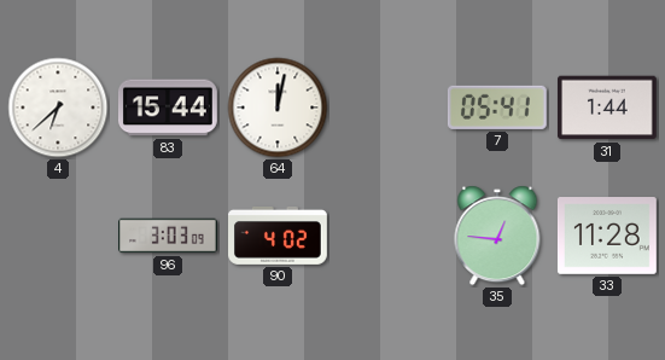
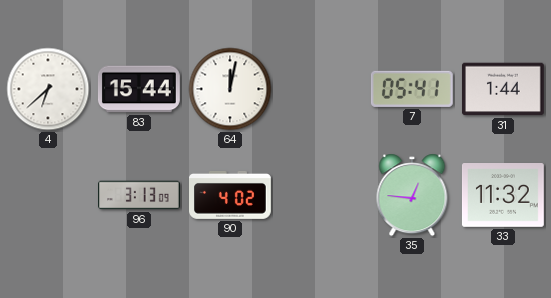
96: 3:03 -> 3:13 (140, 195)
33: 11:28 -> 11:32 (503, 196)
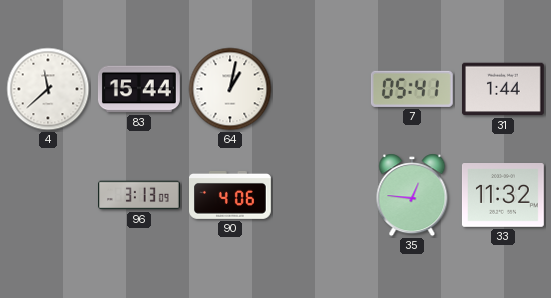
4: 6:38 -> 11:38 (48, 89)
64: 12:02 -> 1:02 (230, 89)
90: 4:02 -> 4:06 (231, 196)
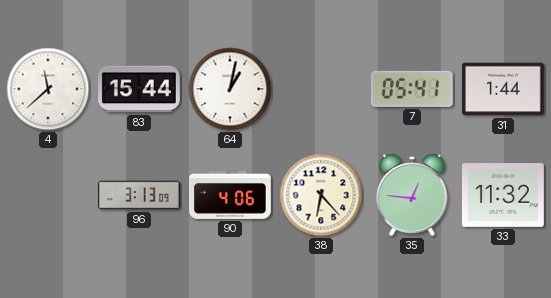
38: none -> 6:23 (321, 195)
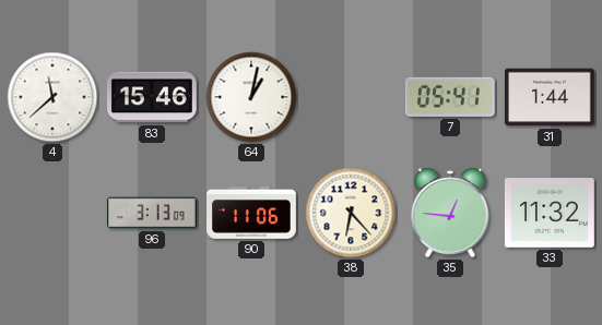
83: 15:44 -> 15:46 (152, 97)
90: 4:06 -> 11:06 (252, 214)
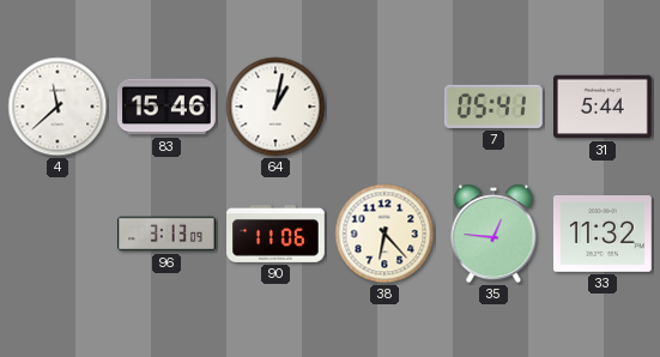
31: 1:44 -> 5:44 (603, 107)
